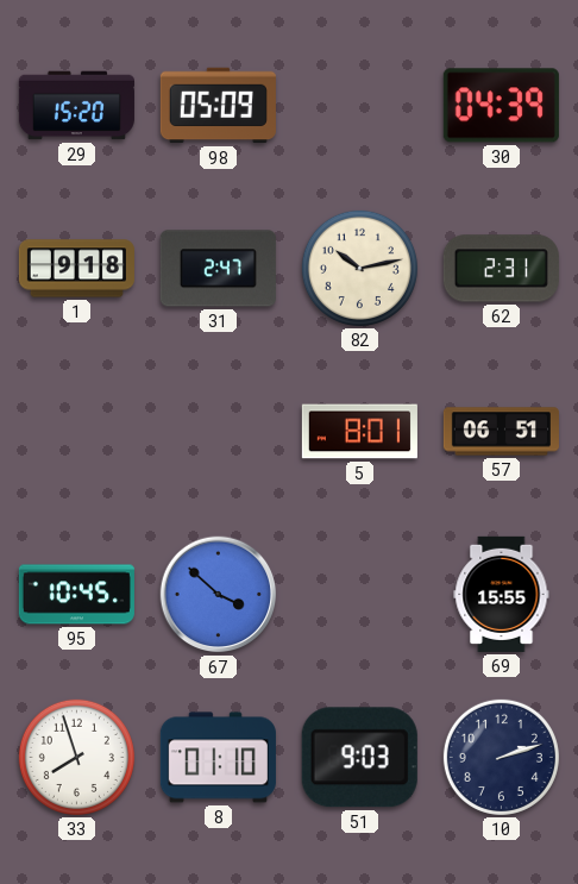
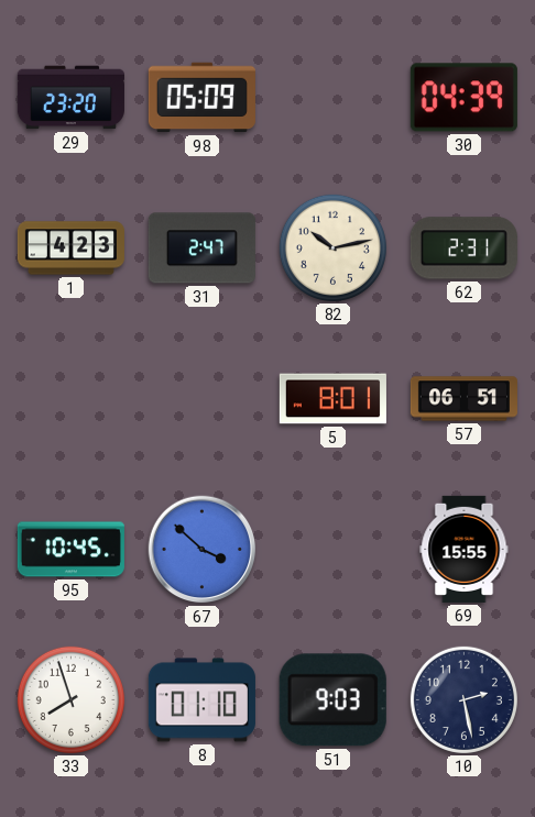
29: 15:20 -> 23:20 (70, 98)
1: 9:18 -> 4:23 (70, 249)
10: 2:12 -> 2:28 (463, 699)
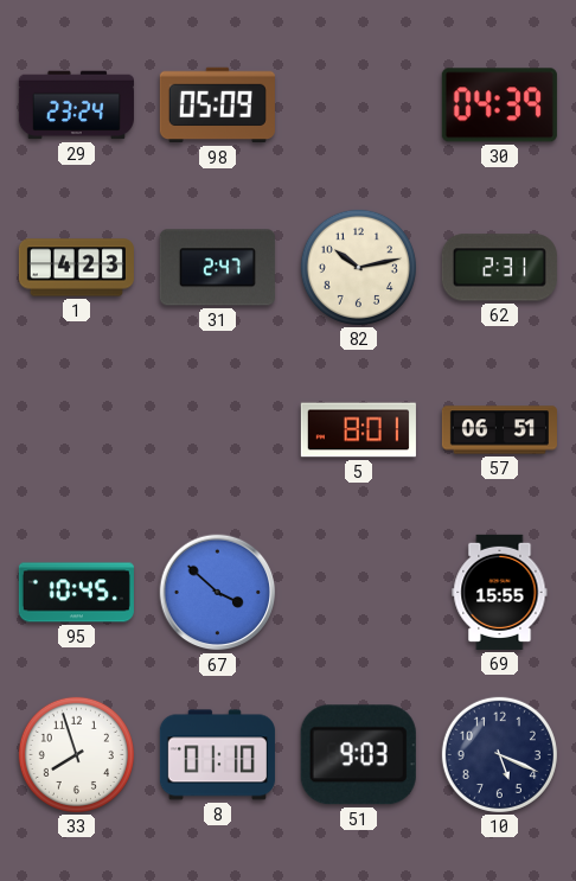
29: 23:20 -> 23:24 (76, 106)
10: 2:28 -> 5:19 (499, 754)
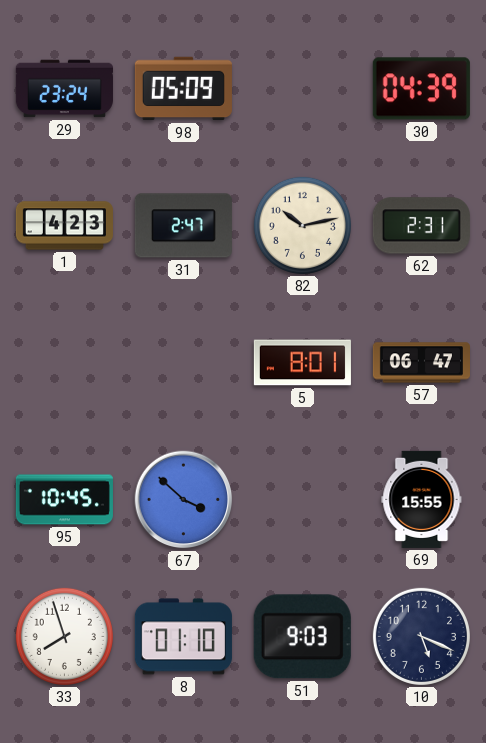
57: 06:51 -> 06:47 (421, 363)
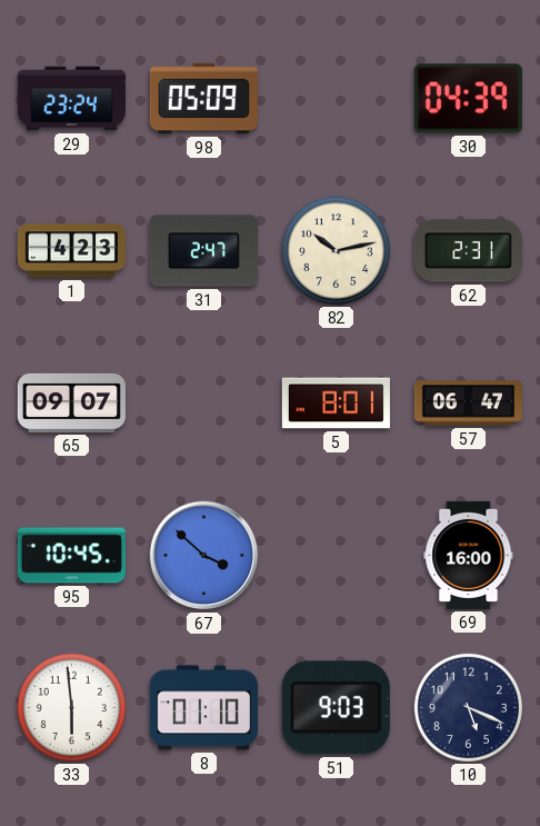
65: none -> 09:07 (71, 402)
69: 15:55 -> 16:00 (469, 555)
33: 7:57 -> 5:59 (71, 707)
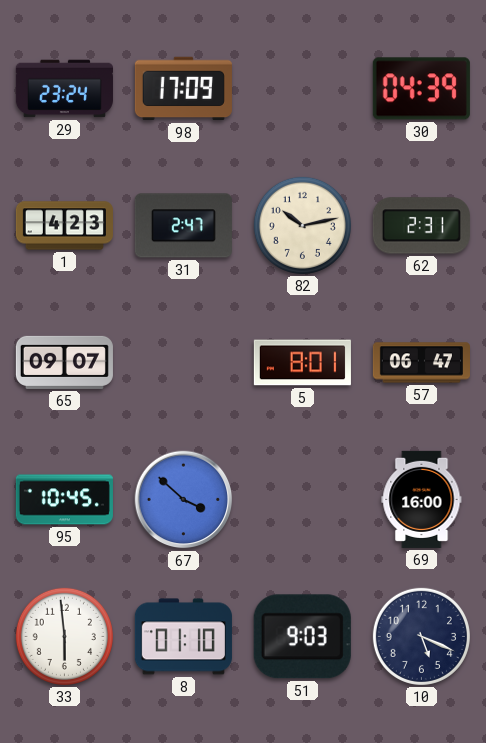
98: 05:09 -> 17:09 (183, 89)
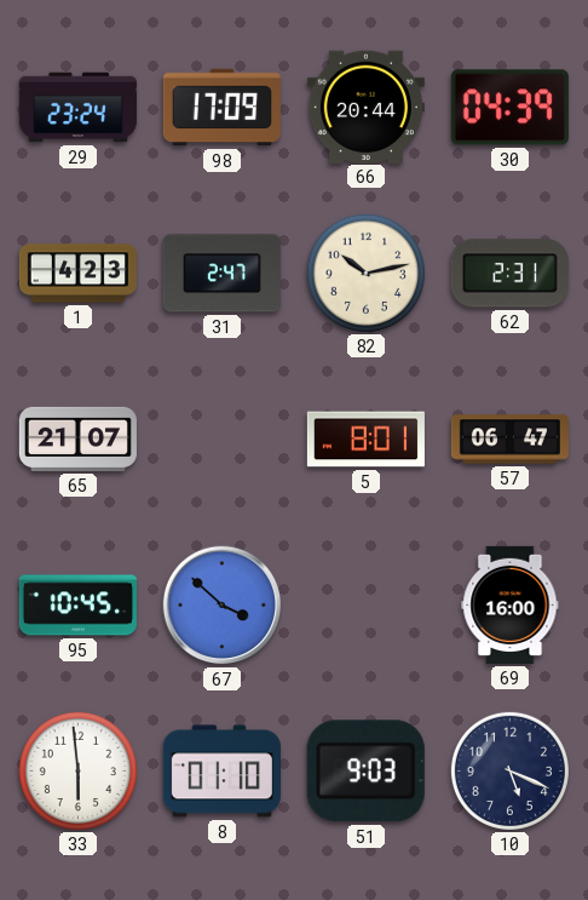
66: none -> 20:44 (365, 107)
65: 09:07 -> 21:07 (77, 438)
